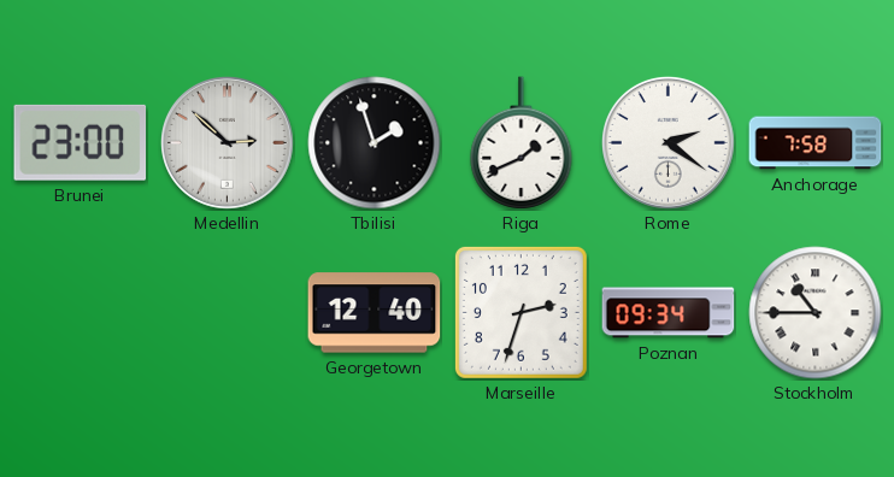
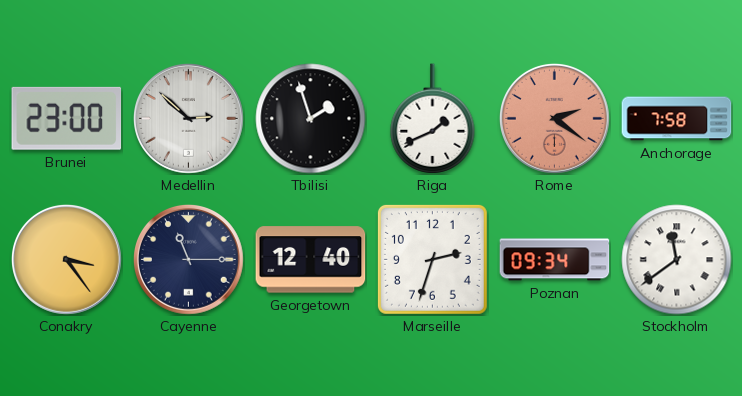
Rome dial: white -> salmon (555, 119)
Conakry: none -> 3:24 (67, 260)
Cayenne: none -> 11:15 (189, 260)
Stockholm: 10:45 -> 11:39 (677, 260)
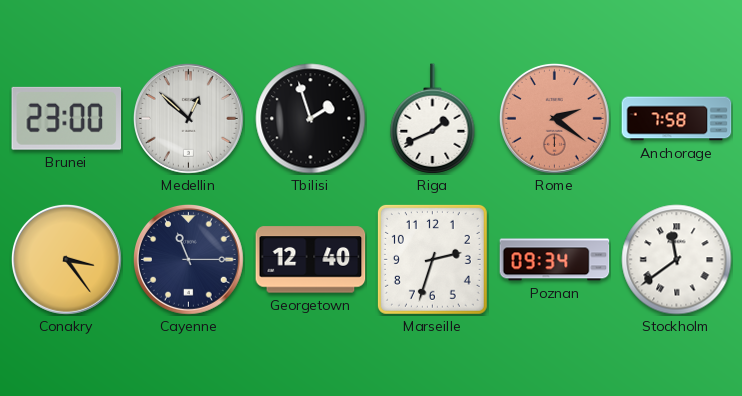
Medellin: 2:52 -> 12:52 (189, 119)
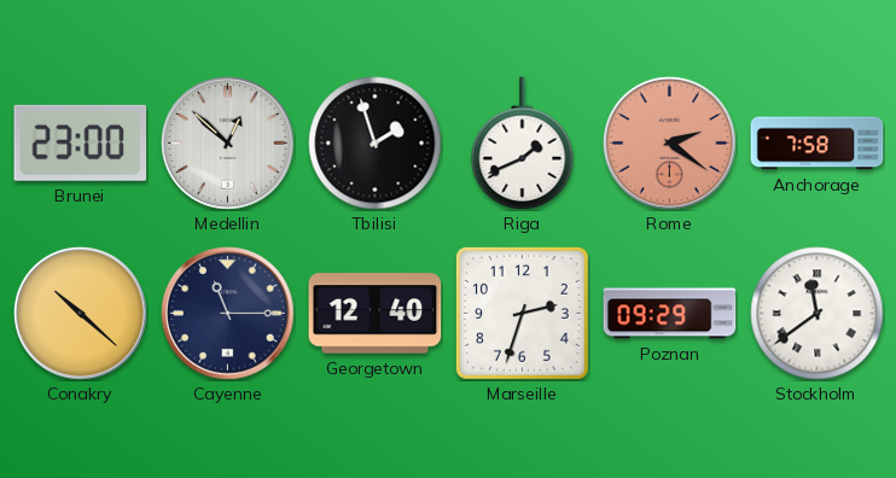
Conakry: 3:24 -> 10:22 (81, 314)
Poznan: 09:34 -> 09:29 (670, 314)
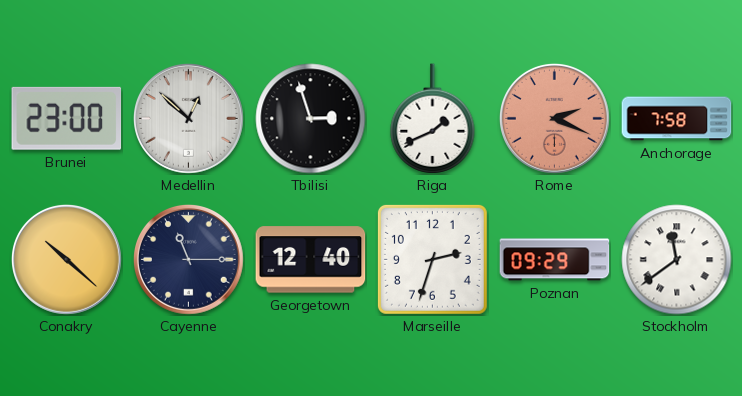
Tbilisi: 1:57 -> 2:57 (311, 119)
Rome: 2:21 -> 2:19 (555, 119)
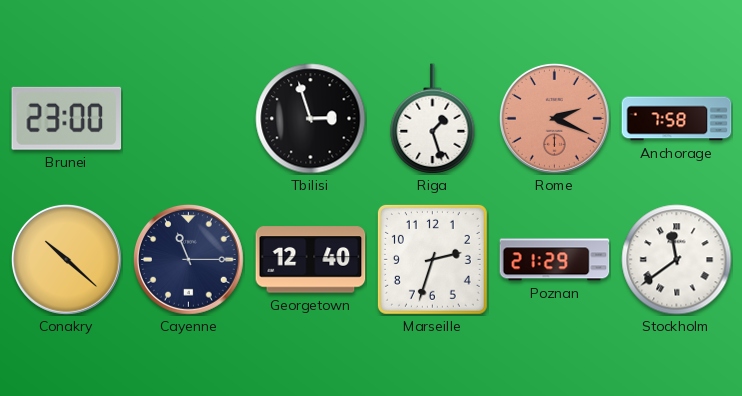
Medellin: 12:52 -> none (189, 119)
Riga: 1:41 -> 1:27 (433, 119)
Poznan: 09:29 -> 21:29 (555, 260)
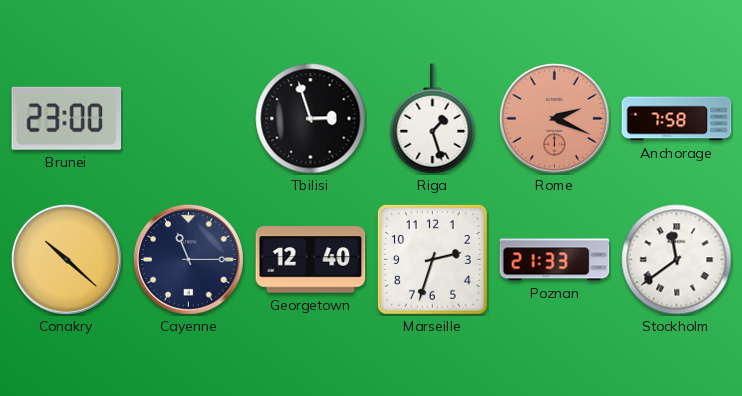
Poznan: 21:29 -> 21:33 (555, 260)
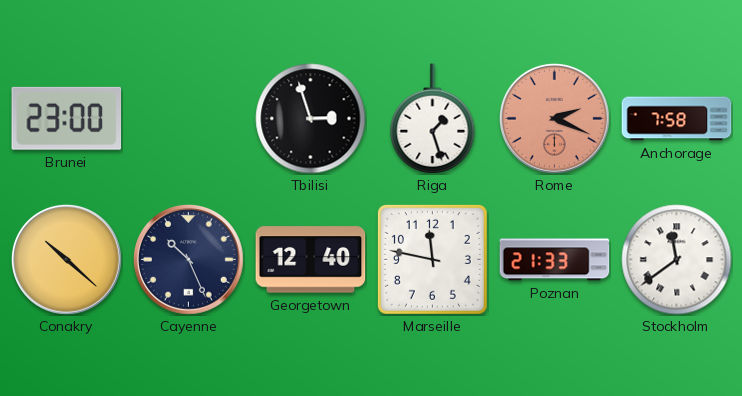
Cayenne: 11:15 -> 10:26 (189, 260)
Marseille: 2:33 -> 11:47 (432, 259)
